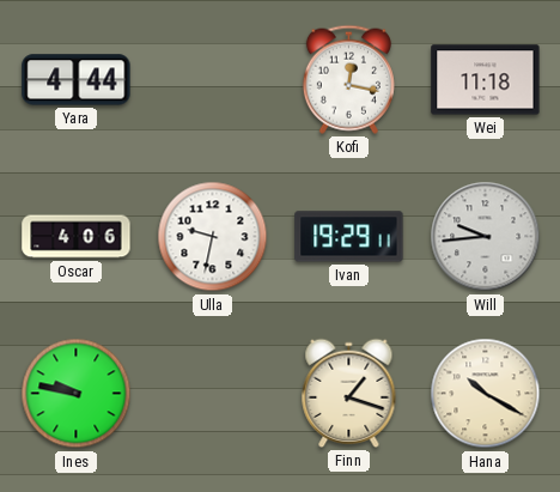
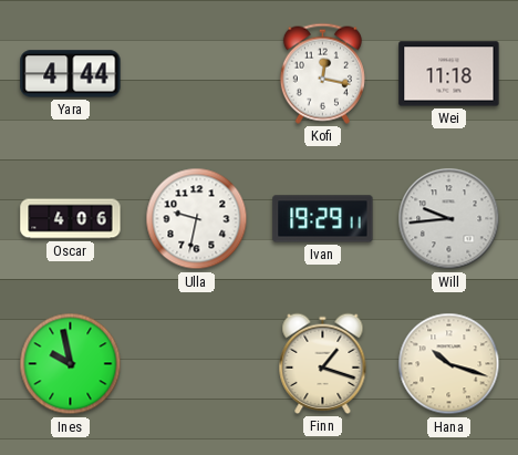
Ines: 9:47 -> 9:58 (71, 364)
Hana: 10:20 -> 10:18 (449, 364)
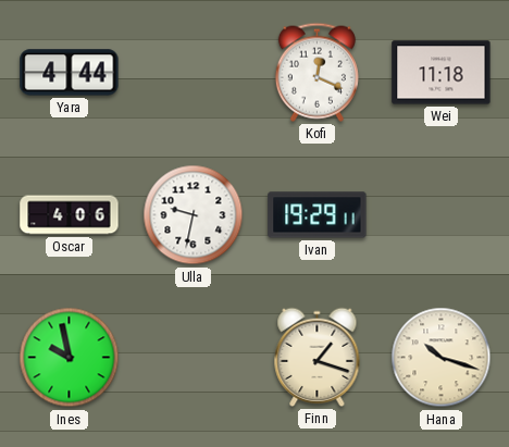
Kofi: 12:17 -> 12:19 (316, 72)
Will: 9:44 -> none (449, 219)
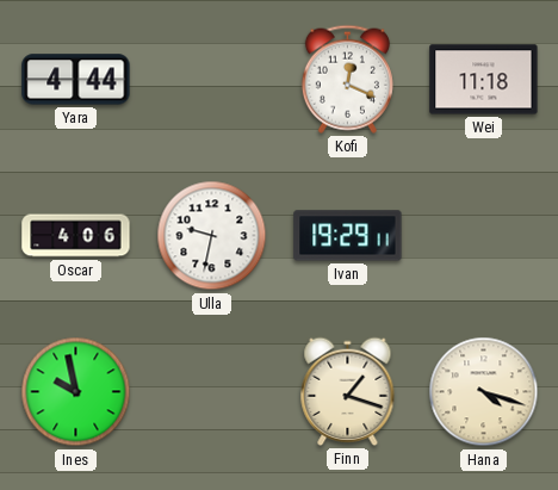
Hana: 10:18 -> 4:18 (484, 392)
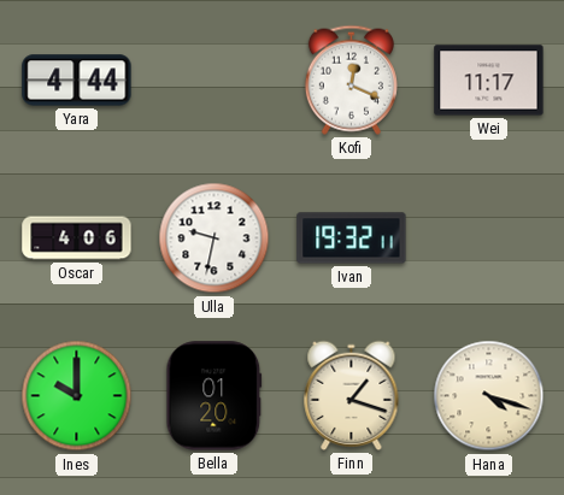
Wei: 11:18 -> 11:17 (489, 81)
Ivan: 19:29 -> 19:32 (352, 238)
Ines: 9:58 -> 10:00 (77, 396)
Bella: none -> 01:20 (215, 396)
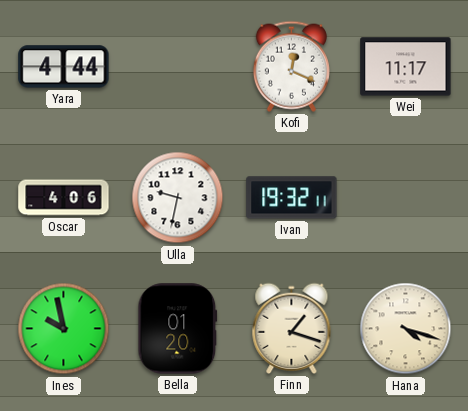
Ines: 10:00 -> 9:58 (64, 329)
